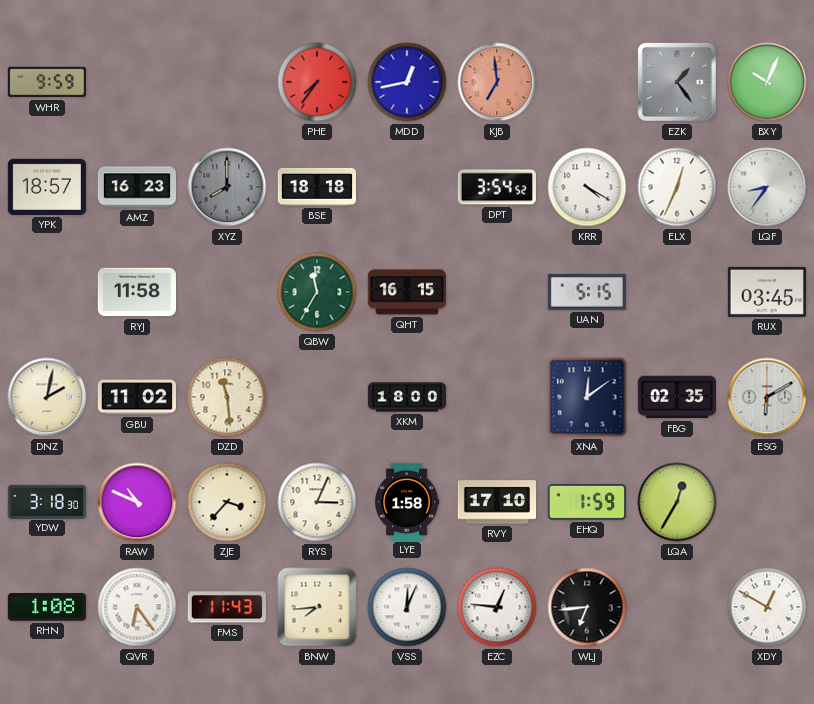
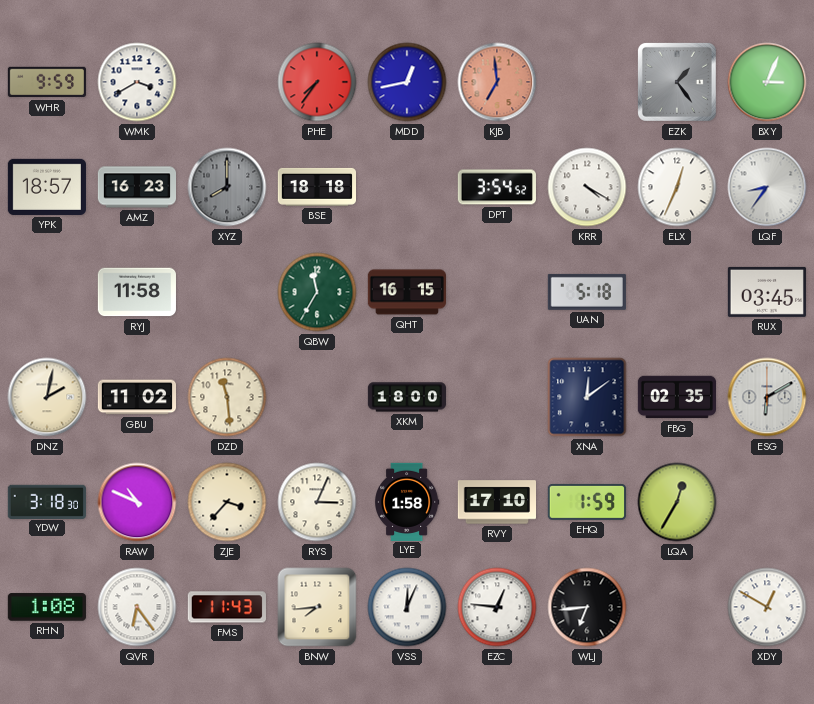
WMK: none -> 3:40 (137, 82)
BXY: 10:04 -> 3:04 (767, 82)
UAN: 5:15 -> 5:18 (587, 292)
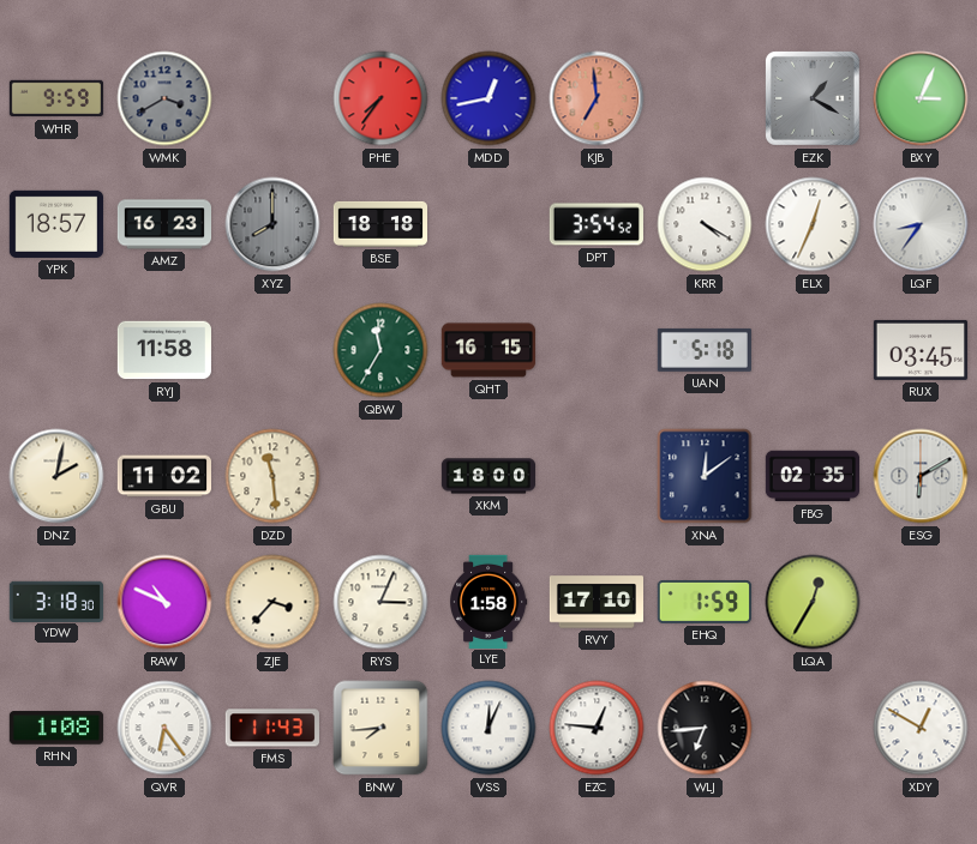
WMK dial: white -> grey (164, 98)
EZK: 1:24 -> 1:20 (813, 98)
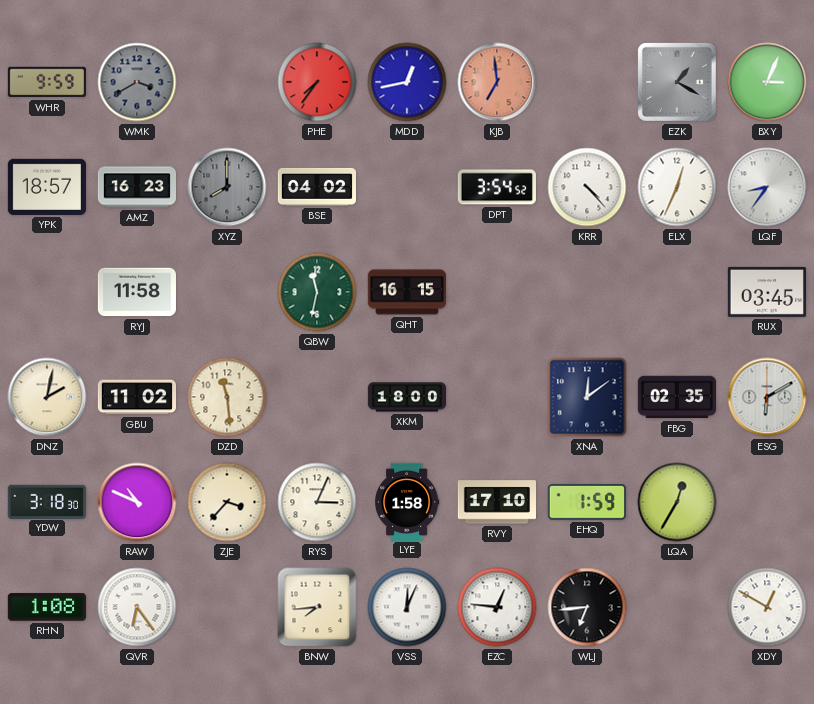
BSE: 18:18 -> 04:02 (316, 187)
KRR: 4:20 -> 4:23 (587, 187)
QBW: 11:35 -> 11:32 (317, 292)
UAN: 5:18 -> none (705, 350)
FMS: 11:43 -> none (272, 728)
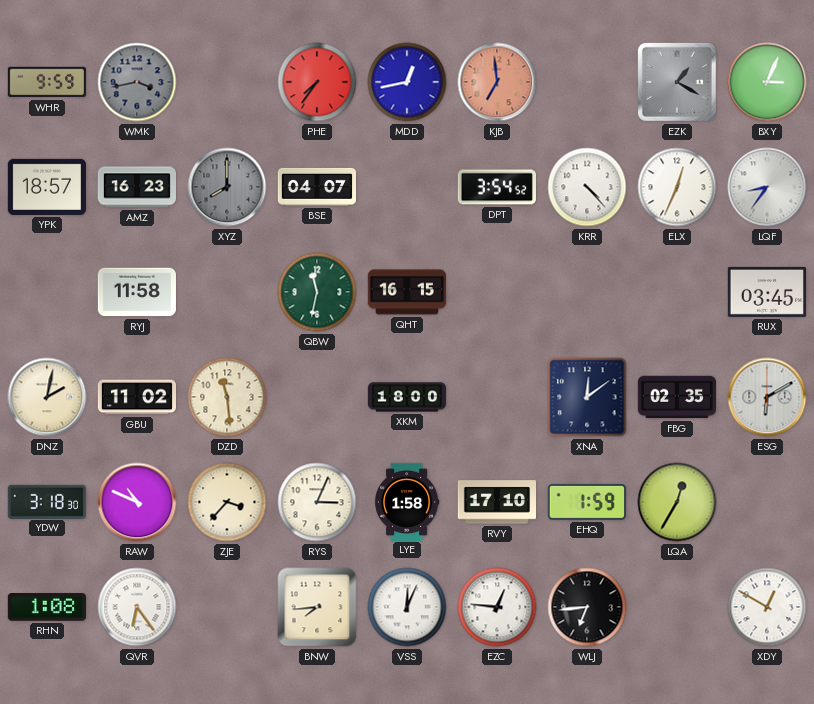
WMK: 3:40 -> 3:43 (137, 82)
BSE: 04:02 -> 04:07 (316, 187)
